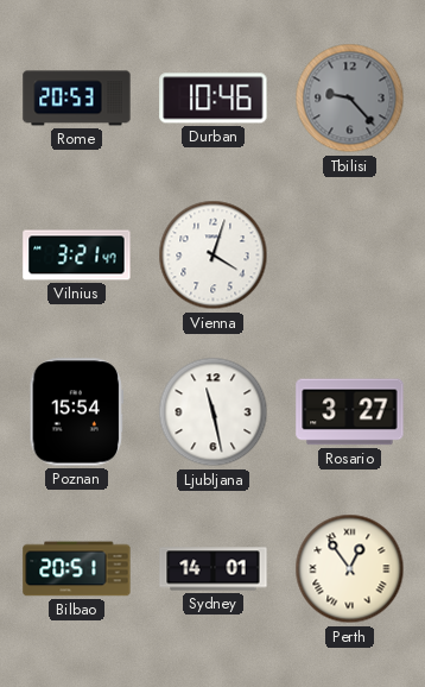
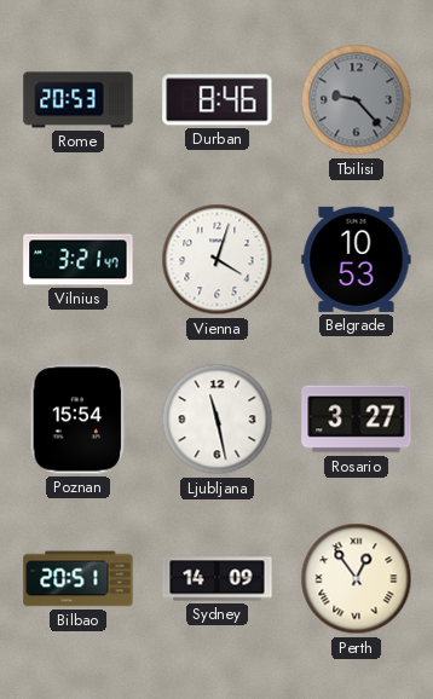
Durban: 10:46 -> 8:46 (218, 100)
Belgrade: none -> 10:53 (357, 259)
Sydney: 14:01 -> 14:09 (218, 579)
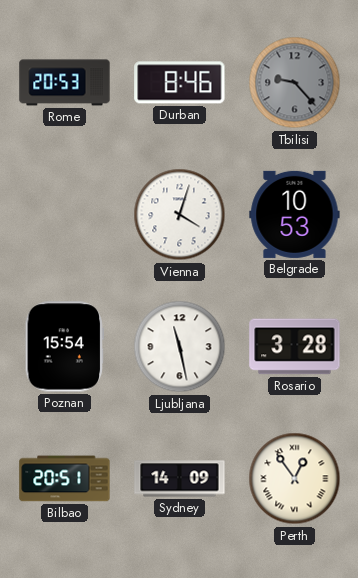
Vilnius: 3:21 -> none (79, 260)
Rosario: 3:27 -> 3:28 (295, 347)
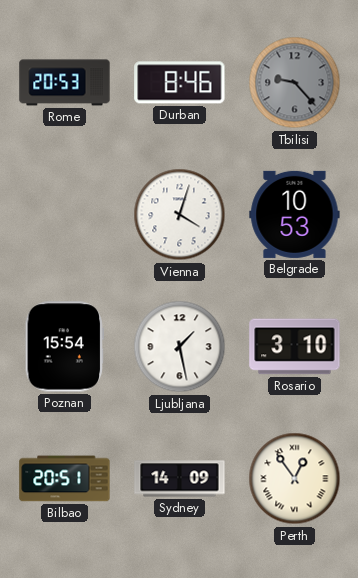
Ljubljana: 11:28 -> 1:28 (180, 347)
Rosario: 3:28 -> 3:10 (295, 347)
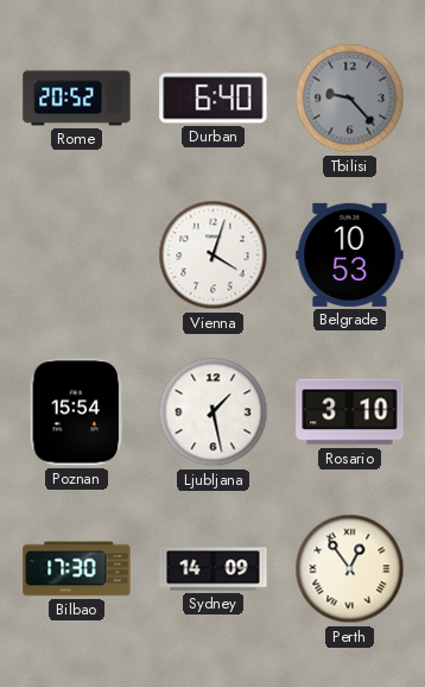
Rome: 20:53 -> 20:52 (77, 99)
Durban: 8:46 -> 6:40 (214, 99)
Bilbao: 20:51 -> 17:30 (77, 569)
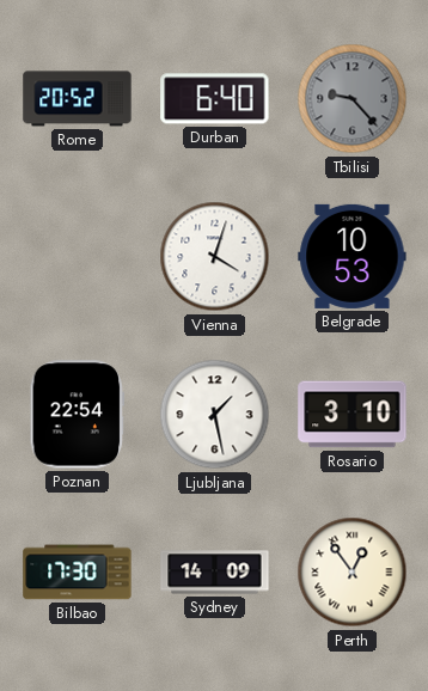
Poznan: 15:54 -> 22:54 (78, 415)
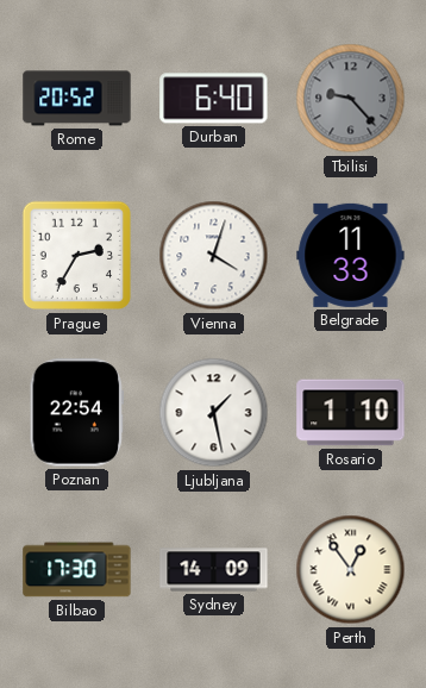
Prague: none -> 2:35 (77, 256)
Belgrade: 10:53 -> 11:33 (351, 255)
Rosario: 3:10 -> 1:10 (351, 413)
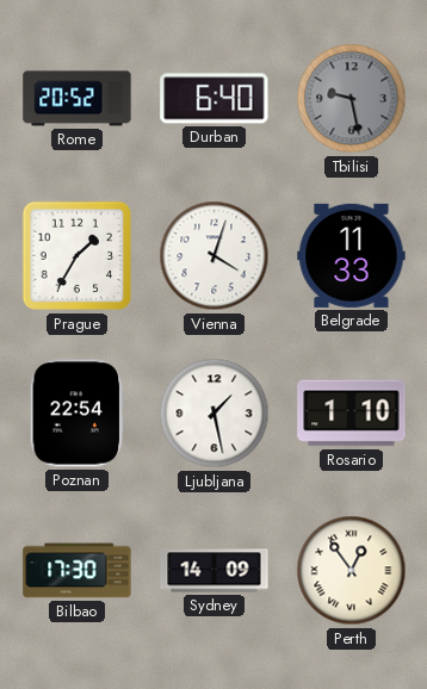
Tbilisi: 9:23 -> 9:28 (352, 99)
Prague: 2:35 -> 1:35 (78, 256)
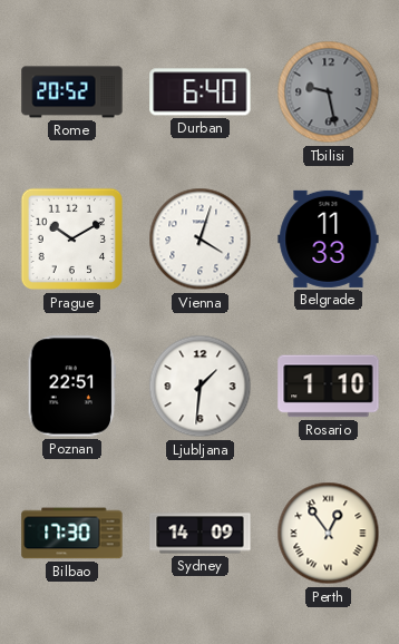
Prague: 1:35 -> 10:10 (72, 240)
Poznan: 22:54 -> 22:51 (72, 387)
Ljubljana: 1:28 -> 1:31 (201, 387)
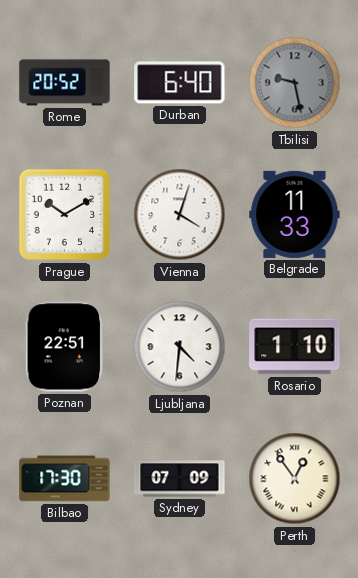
Ljubljana: 1:31 -> 4:31 (180, 347)
Sydney: 14:09 -> 07:09 (180, 479)
